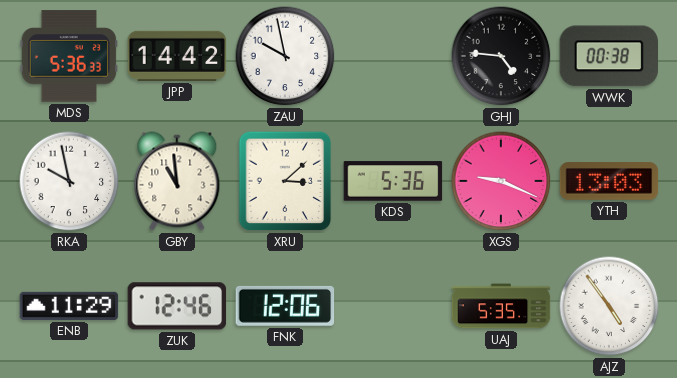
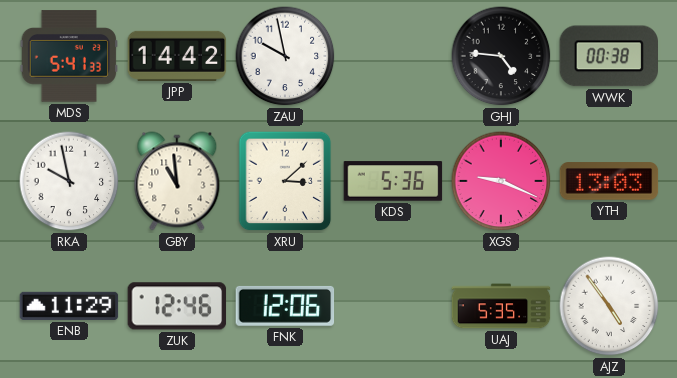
MDS: 5:36 -> 5:41 (69, 56)
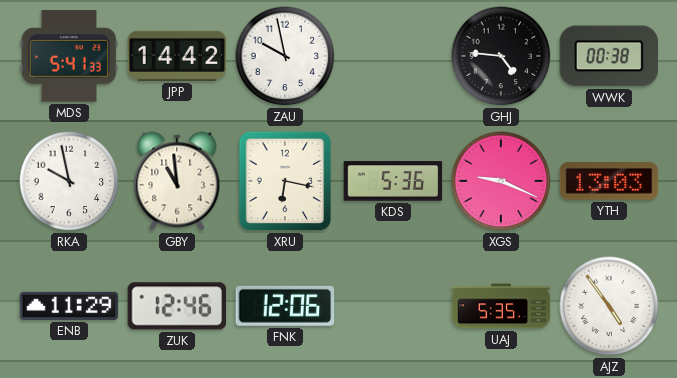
XRU: 3:08 -> 6:17 (285, 181)
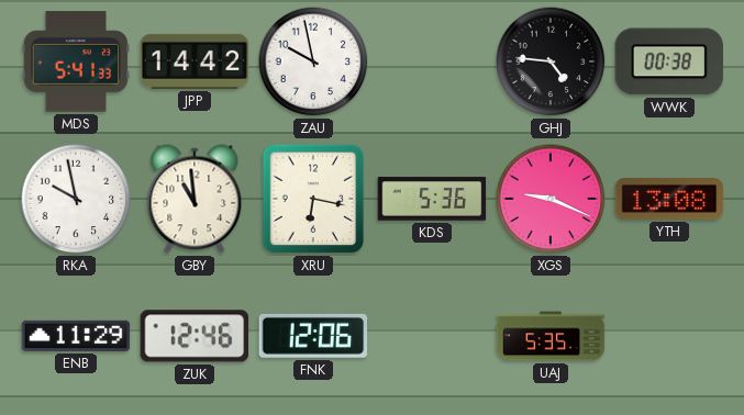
YTH: 13:03 -> 13:08 (669, 199)
AJZ: 4:54 -> none (609, 306)
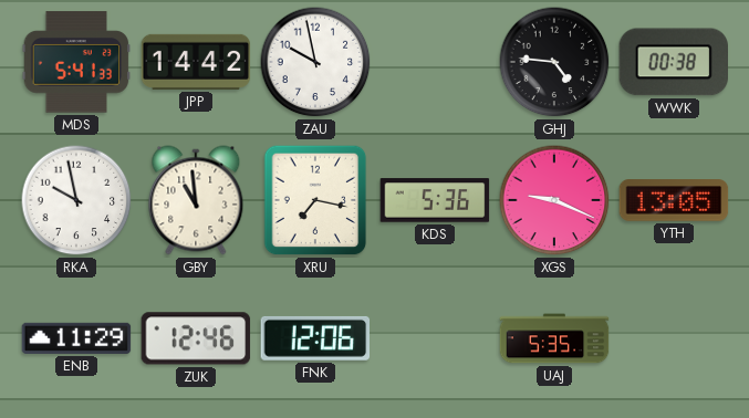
XRU: 6:17 -> 7:17 (315, 200)
YTH: 13:08 -> 13:05 (674, 200)
